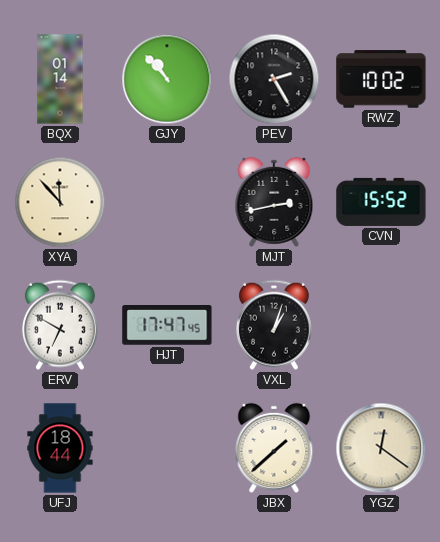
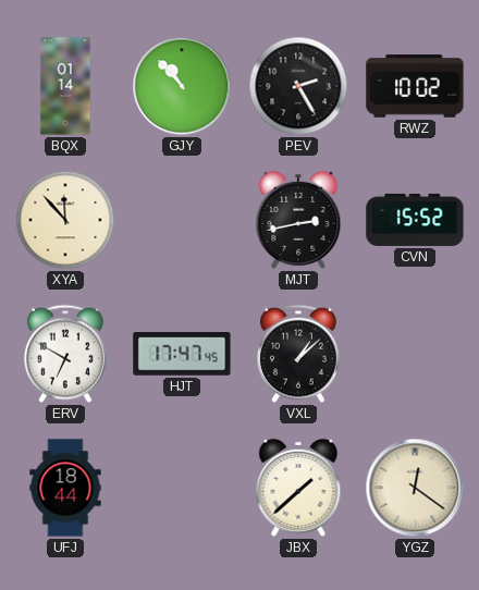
VXL: 1:03 -> 1:08 (298, 354)
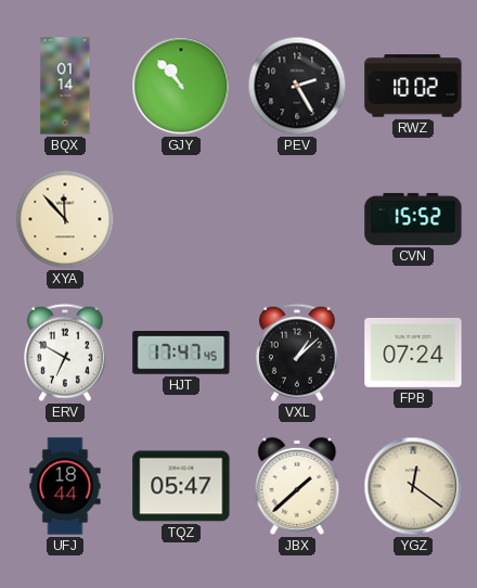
MJT: 2:43 -> none (298, 220)
FPB: none -> 07:24 (413, 354)
TQZ: none -> 05:47 (181, 486)
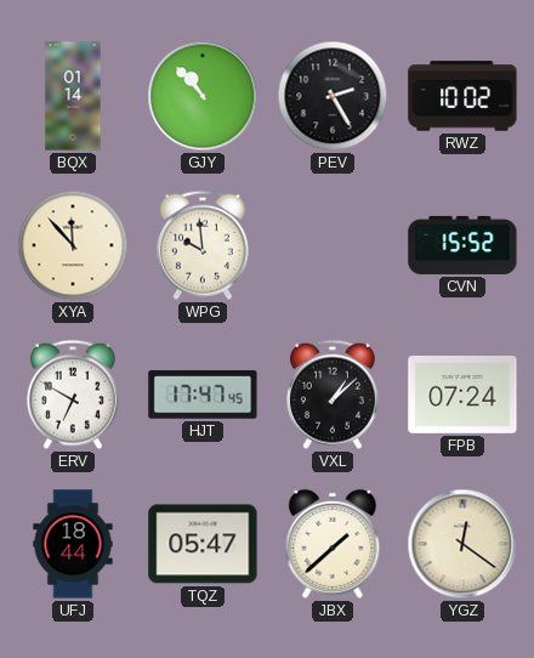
WPG: none -> 9:59 (203, 245)
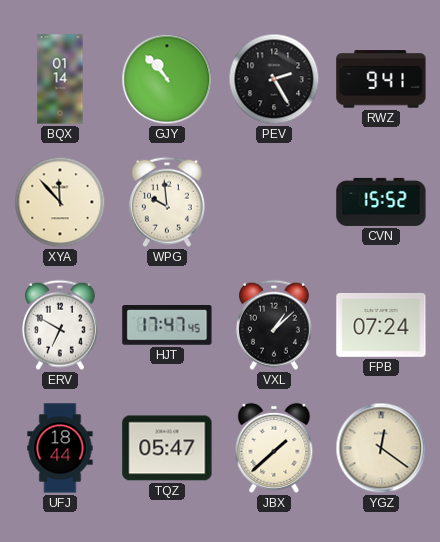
RWZ: 10:02 -> 9:41 (381, 79)
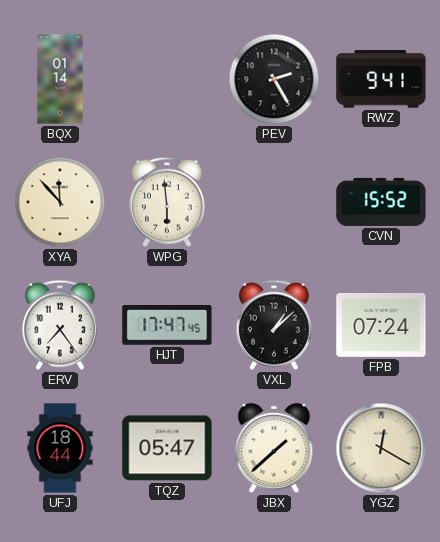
GJY: 10:53 -> none (167, 79)
WPG: 9:59 -> 5:59 (167, 202)
ERV: 6:50 -> 7:24 (60, 325)
YGZ: 12:21 -> 12:20 (381, 448)
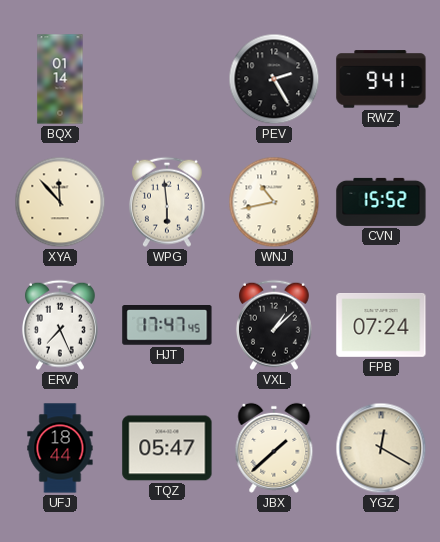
WNJ: none -> 10:43 (274, 202)
ERV: 7:24 -> 7:26 (60, 325)
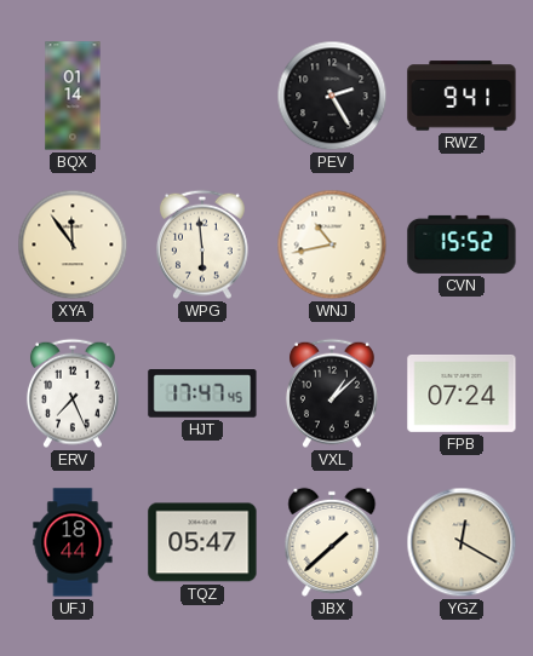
XYA: 11:53 -> 11:54 (73, 244)
